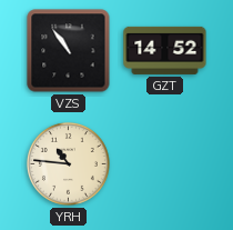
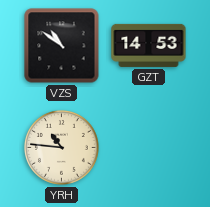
VZS: 10:54 -> 10:51 (62, 46)
GZT: 14:52 -> 14:53 (149, 45)
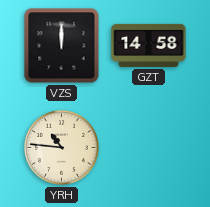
VZS: 10:51 -> 12:00 (62, 46)
GZT: 14:53 -> 14:58 (149, 45)
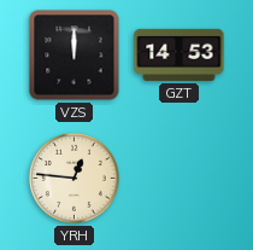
GZT: 14:58 -> 14:53 (180, 54)
YRH: 10:46 -> 12:46 (73, 178)
